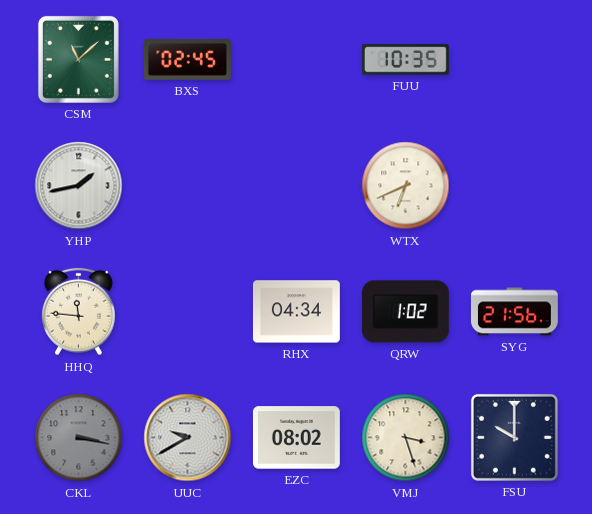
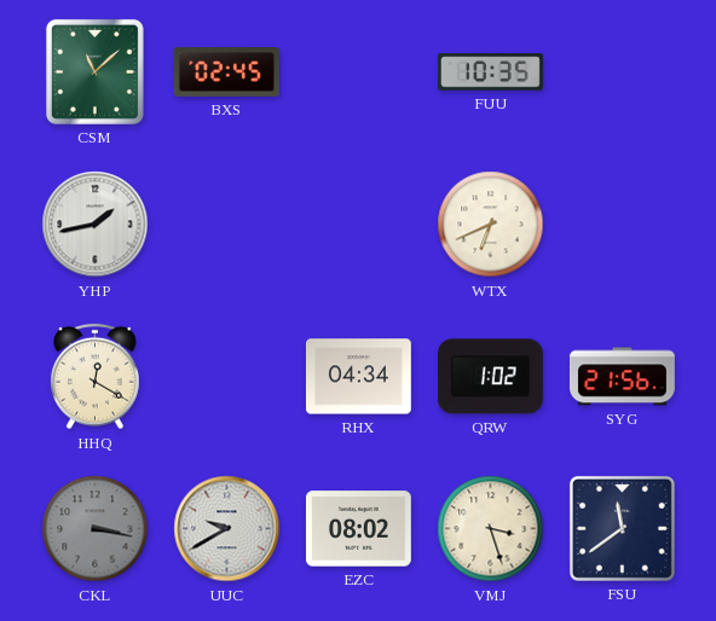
HHQ: 11:46 -> 12:20 (96, 377)
FSU: 10:00 -> 11:39 (622, 528)
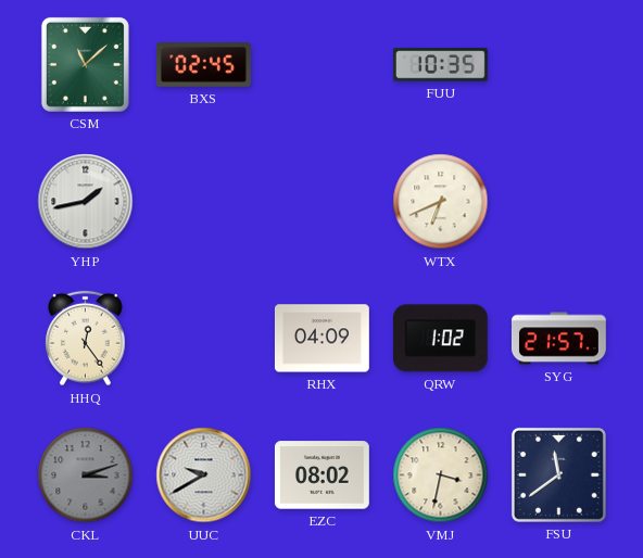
HHQ: 12:20 -> 12:24 (86, 339)
RHX: 04:34 -> 04:09 (321, 339)
SYG: 21:56 -> 21:57 (558, 339)
CKL: 3:17 -> 3:12 (86, 475)
VMJ: 3:27 -> 3:32 (441, 475)
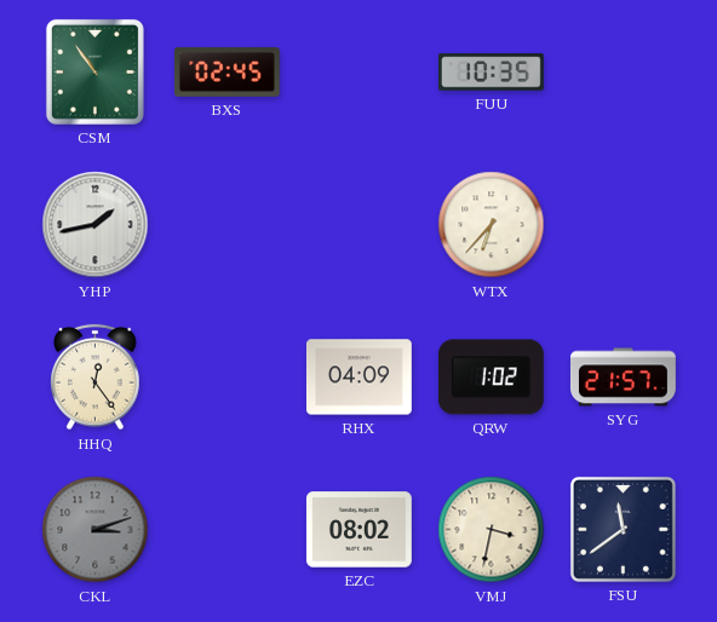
CSM: 11:08 -> 10:54 (94, 71)
WTX: 6:41 -> 6:37 (492, 225)
UUC: 9:40 -> none (204, 475)
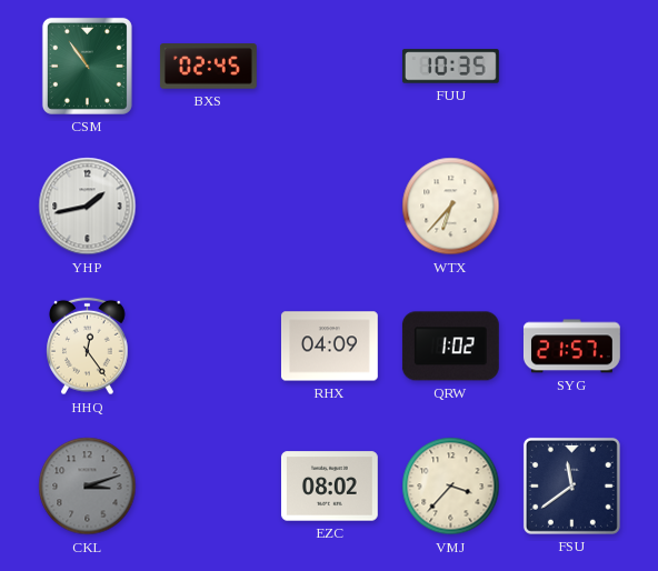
VMJ: 3:32 -> 3:37 (451, 487)
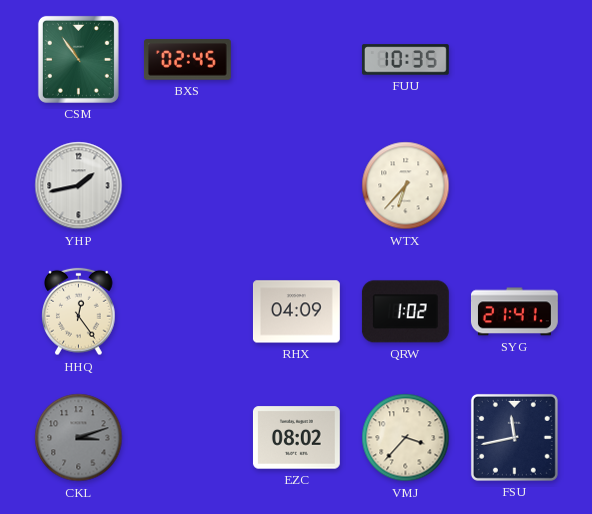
SYG: 21:57 -> 21:41 (514, 312)
FSU: 11:39 -> 11:43 (514, 437)
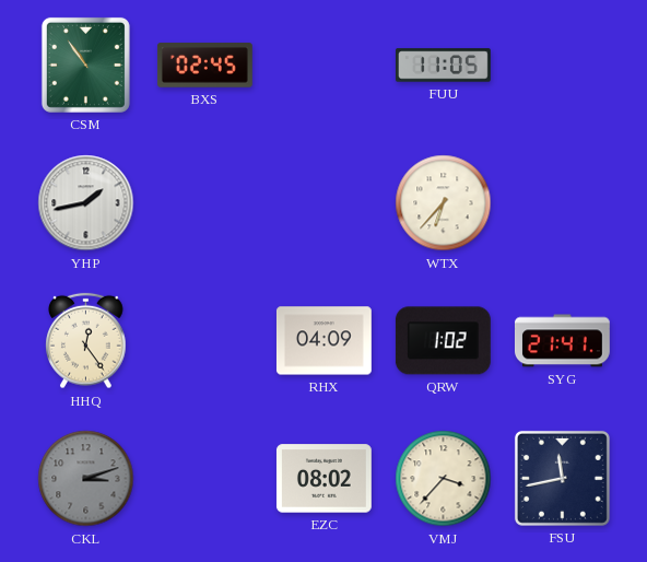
FUU: 10:35 -> 11:05 (443, 66)
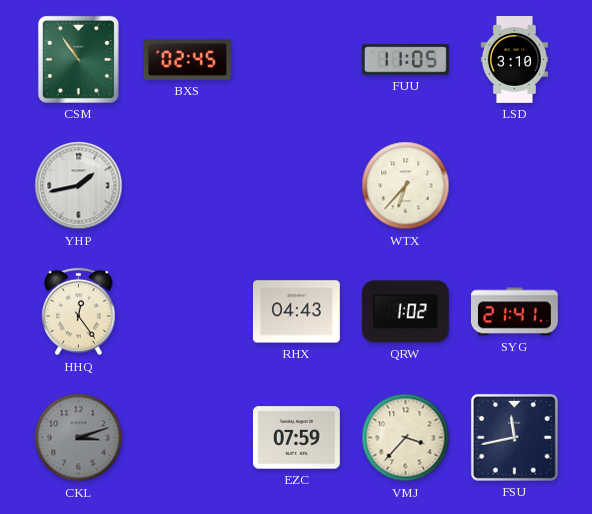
LSD: none -> 3:10 (514, 60)
RHX: 04:09 -> 04:43 (296, 312)
EZC: 08:02 -> 07:59 (296, 438)
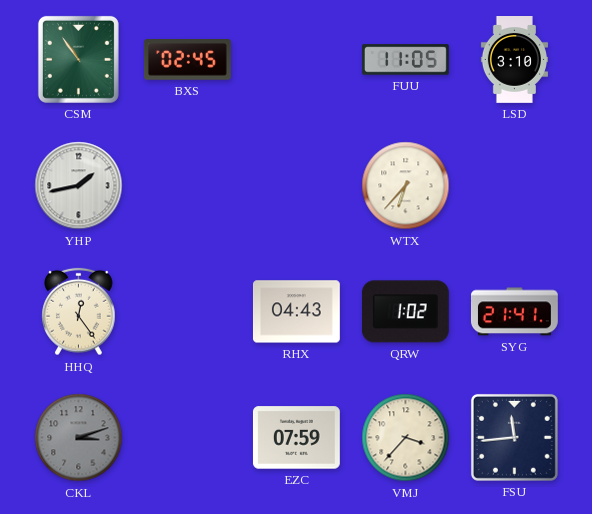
FSU: 11:43 -> 11:44 (514, 437)
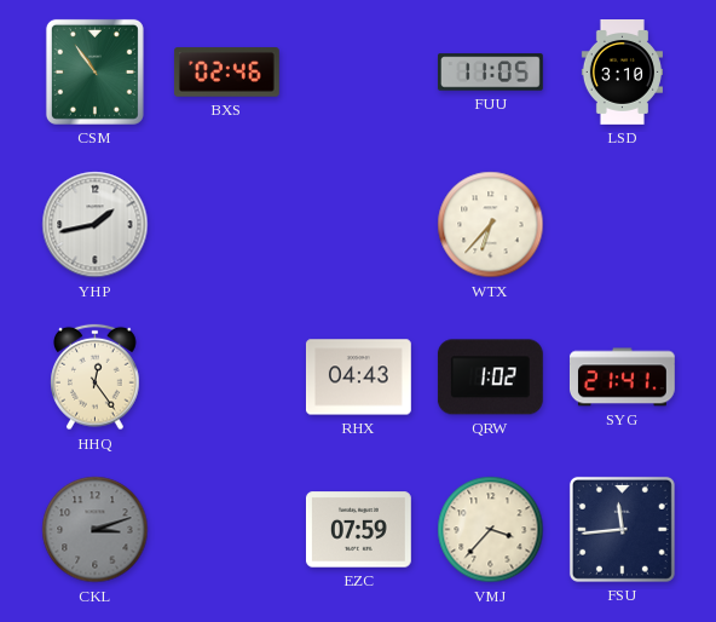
BXS: 02:45 -> 02:46 (226, 73)
